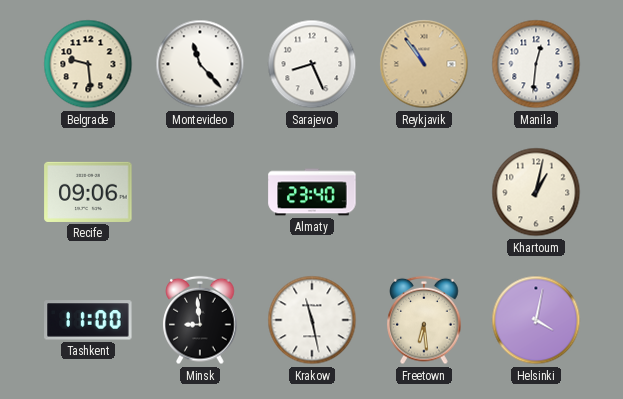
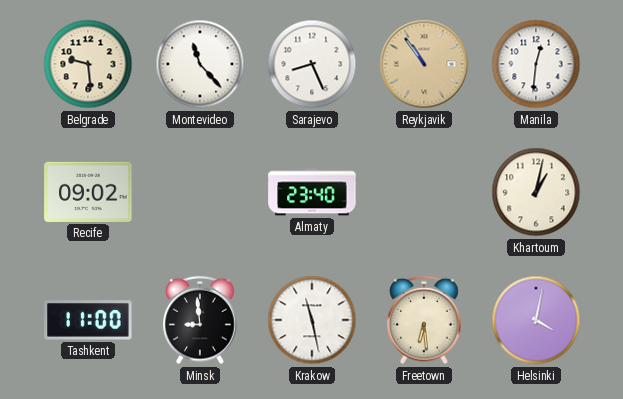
Recife: 09:06 -> 09:02 (88, 192)
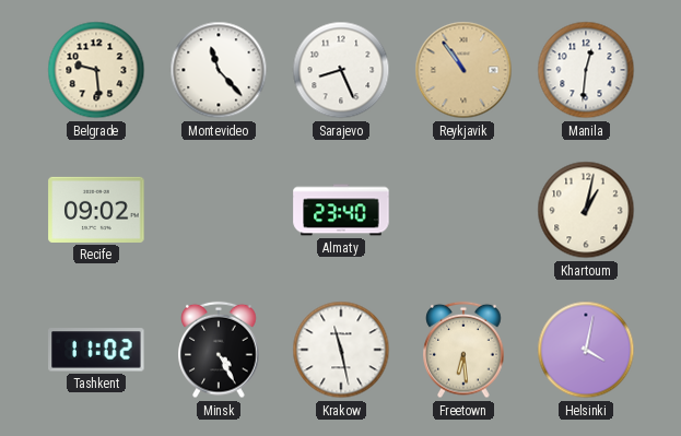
Tashkent: 11:00 -> 11:02 (96, 350)
Minsk: 8:59 -> 4:25 (219, 350)
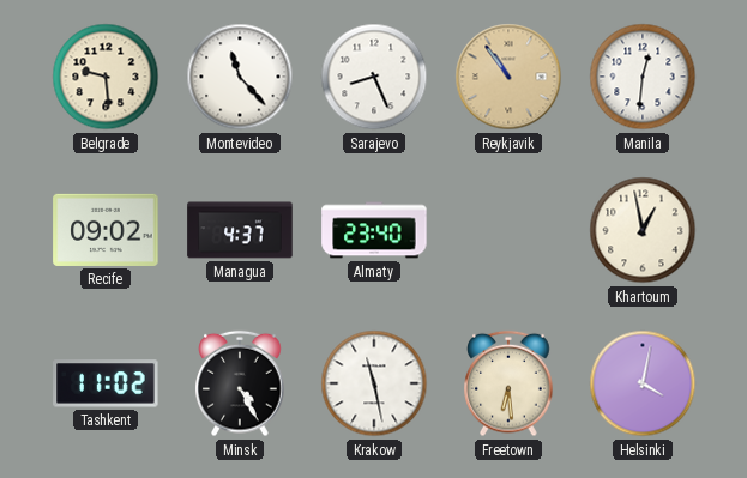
Managua: none -> 4:37 (240, 230)
Khartoum: 1:02 -> 12:58 (643, 230)
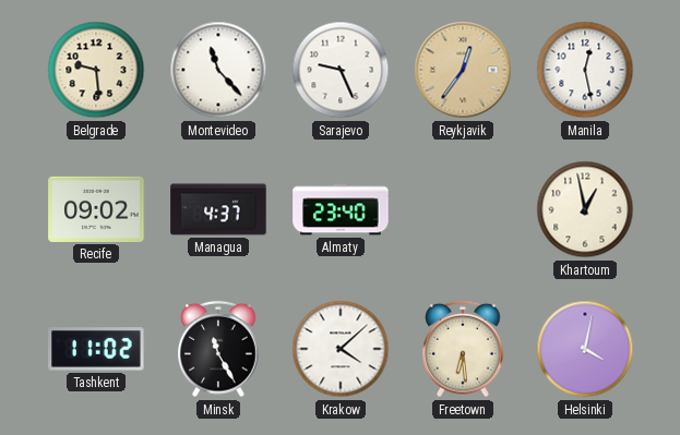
Sarajevo: 8:26 -> 9:26 (341, 70)
Reykjavik: 10:54 -> 12:36 (463, 70)
Manila: 12:31 -> 12:28 (585, 70)
Minsk: 4:25 -> 11:25 (218, 349)
Krakow: 11:28 -> 4:08 (341, 349)
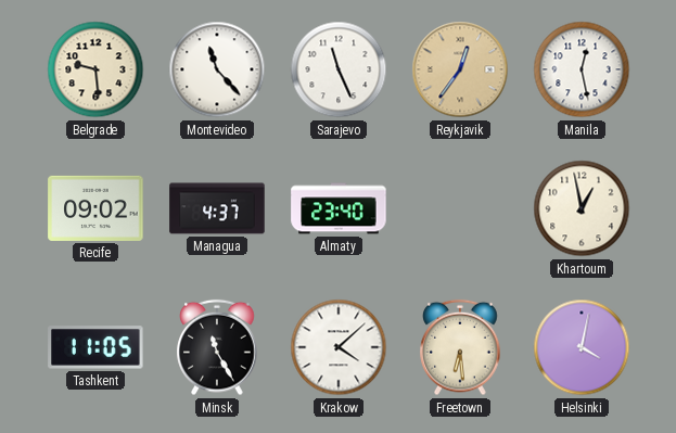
Sarajevo: 9:26 -> 11:26 (339, 69)
Tashkent: 11:02 -> 11:05 (95, 347)
